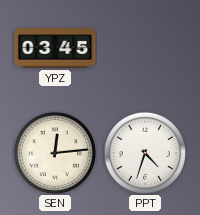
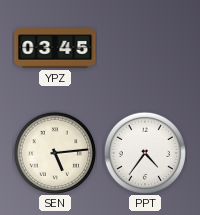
SEN: 12:14 -> 5:14 (54, 152)
PPT: 4:33 -> 4:36 (144, 152)
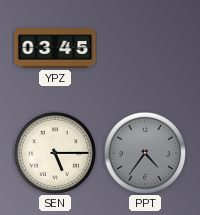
SEN: 5:14 -> 5:15 (54, 152)
PPT dial: white -> grey (144, 152)
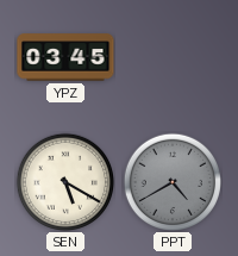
SEN: 5:15 -> 5:20 (64, 181)
PPT: 4:36 -> 4:40 (171, 181)
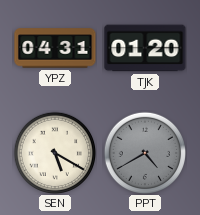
YPZ: 03:45 -> 04:31 (55, 48)
TJK: none -> 01:20 (145, 48)
